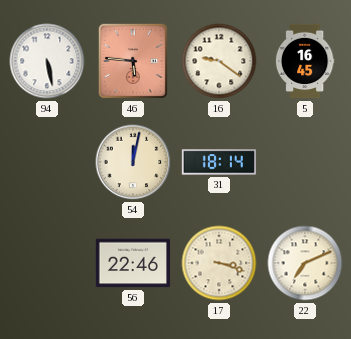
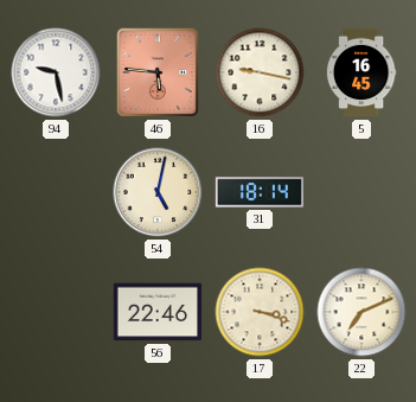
94: 5:28 -> 9:28 (56, 72)
16: 9:21 -> 9:17 (260, 72)
54: 12:02 -> 5:02 (158, 192)
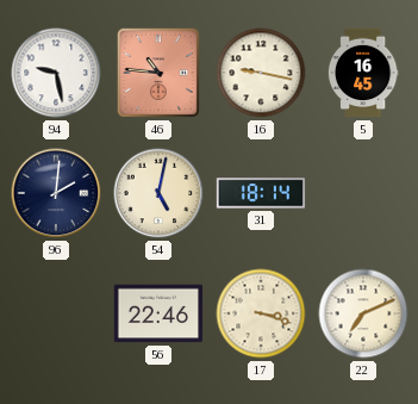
46: 5:46 -> 10:46 (158, 73)
96: none -> 2:01 (56, 193)
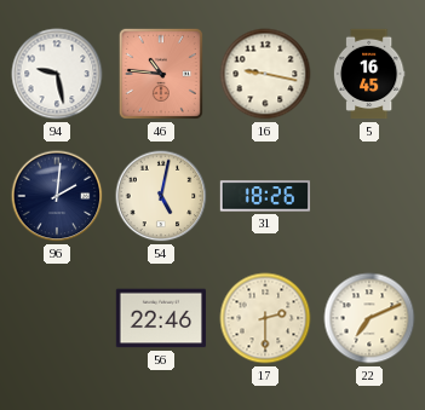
31: 18:14 -> 18:26 (265, 196)
17: 3:18 -> 2:30 (265, 318)
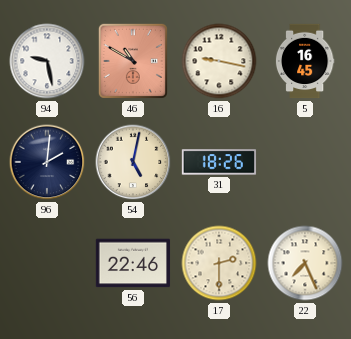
46: 10:46 -> 10:50 (133, 61)
22: 7:11 -> 7:26 (305, 263)
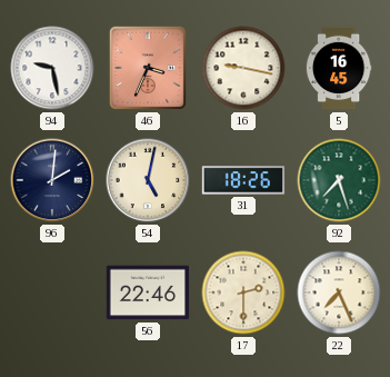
46: 10:50 -> 3:34 (148, 68)
92: none -> 7:27 (339, 180)
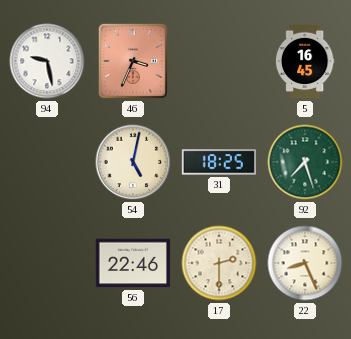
16: 9:17 -> none (243, 68)
96: 2:01 -> none (52, 180)
31: 18:26 -> 18:25 (219, 162)
22: 7:26 -> 8:26 (305, 263)
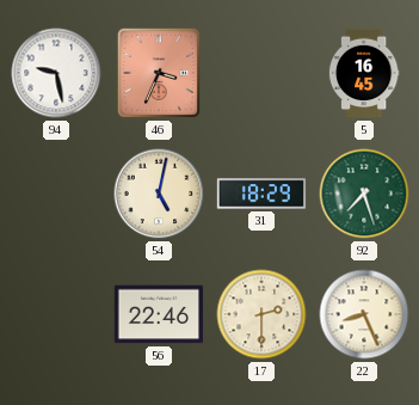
31: 18:25 -> 18:29 (261, 194)
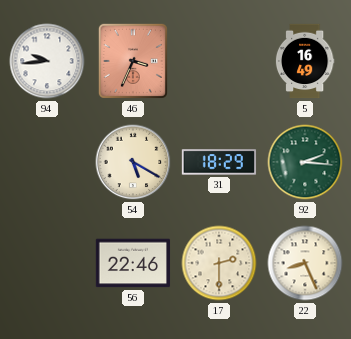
94: 9:28 -> 9:44 (47, 61)
5: 16:45 -> 16:49 (305, 61)
54: 5:02 -> 5:20 (133, 162)
92: 7:27 -> 2:16 (305, 162)
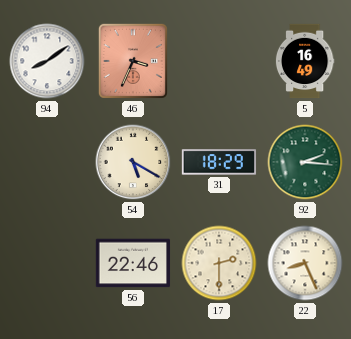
94: 9:44 -> 8:09 (47, 61)
